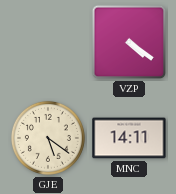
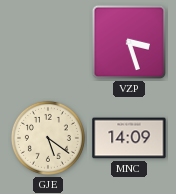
VZP: 4:21 -> 3:27 (129, 42)
MNC: 14:11 -> 14:09 (129, 138)
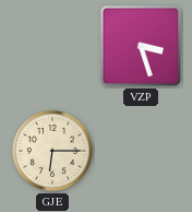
GJE: 5:21 -> 6:15 (52, 151)
MNC: 14:09 -> none (129, 138)
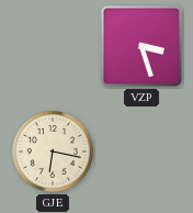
GJE: 6:15 -> 6:17 (53, 152)
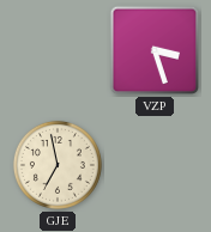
GJE: 6:17 -> 6:58 (58, 165)
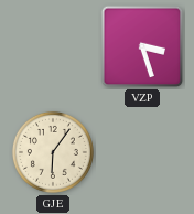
GJE: 6:58 -> 6:06 (53, 152)
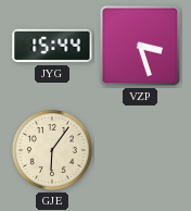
JYG: none -> 15:44 (52, 46)
